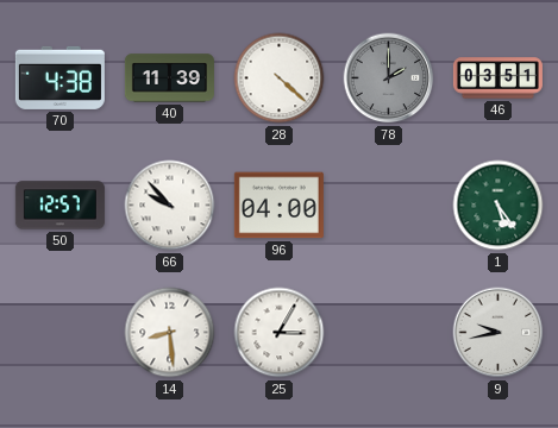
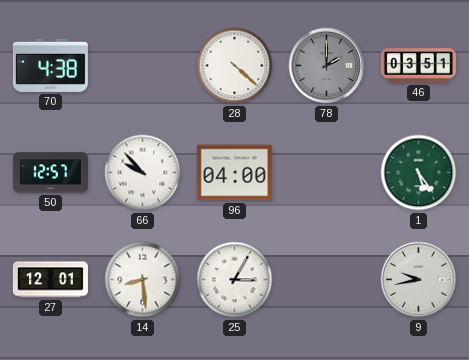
40: 11:39 -> none (169, 78)
27: none -> 12:01 (50, 280)
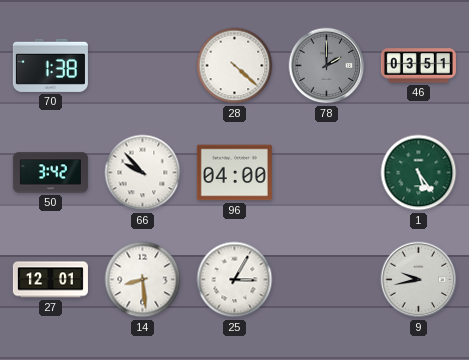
70: 4:38 -> 1:38 (50, 65)
50: 12:57 -> 3:42 (50, 173)
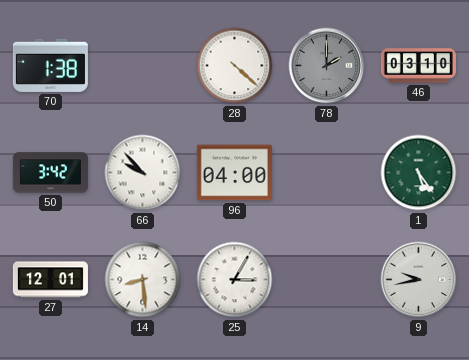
46: 03:51 -> 03:10 (418, 66)
